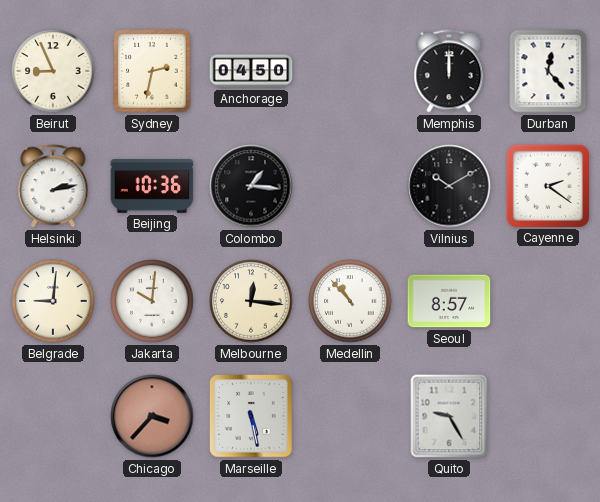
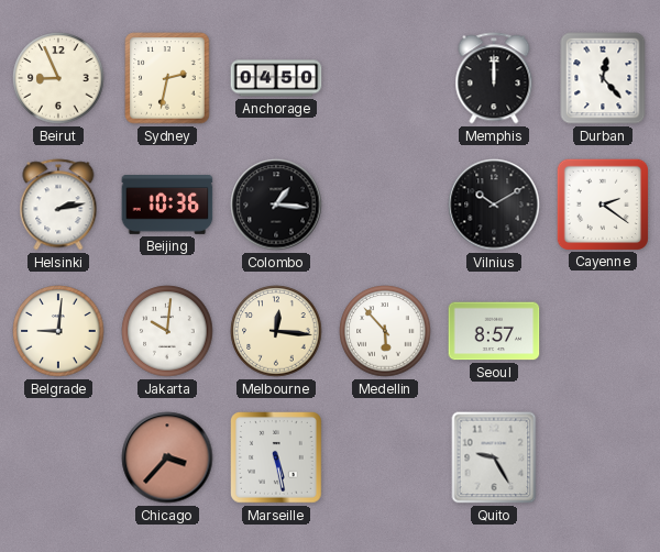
Medellin: 10:53 -> 5:53 (385, 331)
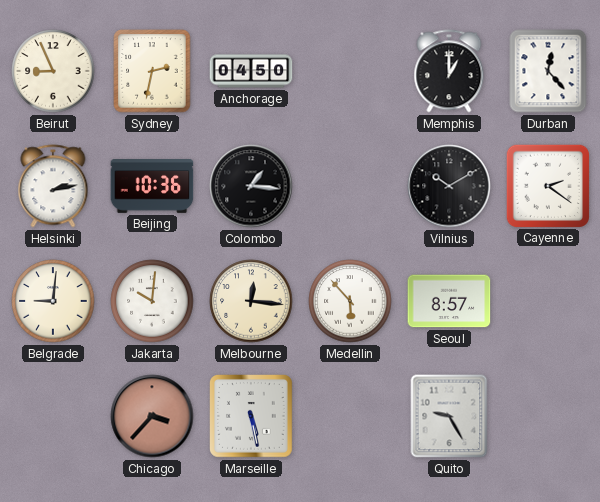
Memphis: 12:00 -> 1:00 (449, 71)
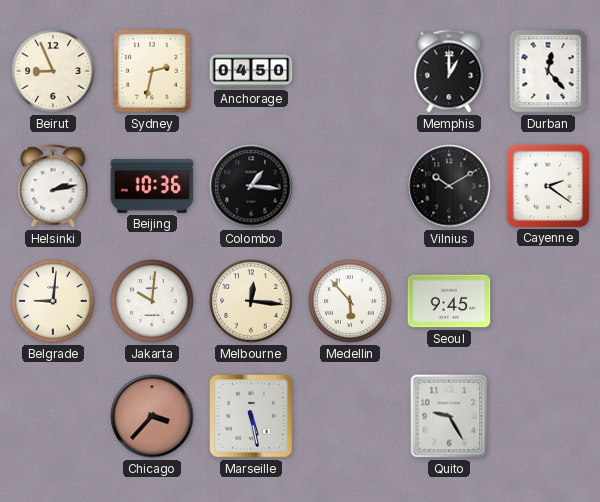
Seoul: 8:57 -> 9:45 (449, 301)
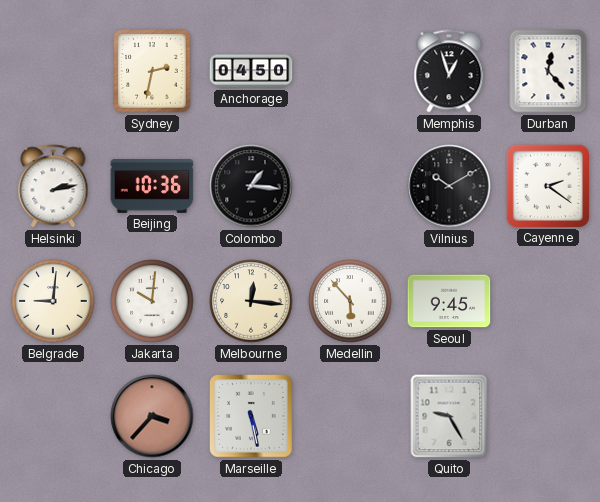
Beirut: 8:56 -> none (53, 71)
Memphis: 1:00 -> 12:57 (449, 71)
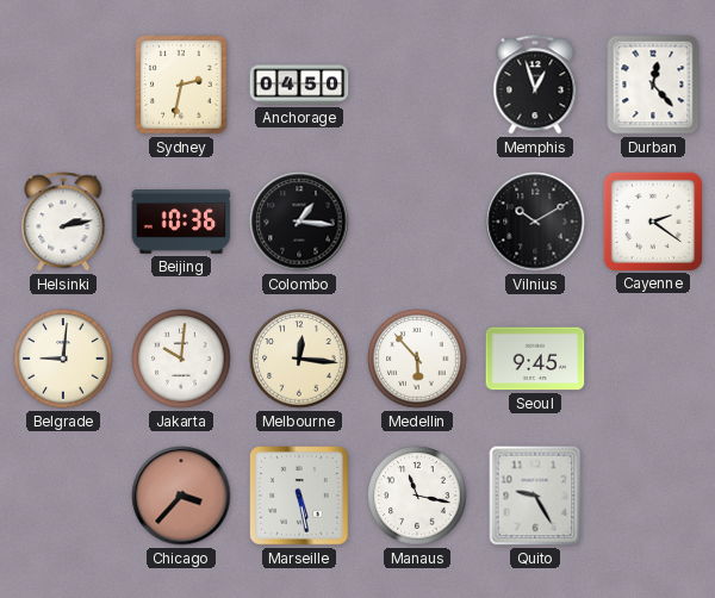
Manaus: none -> 11:17 (417, 496)
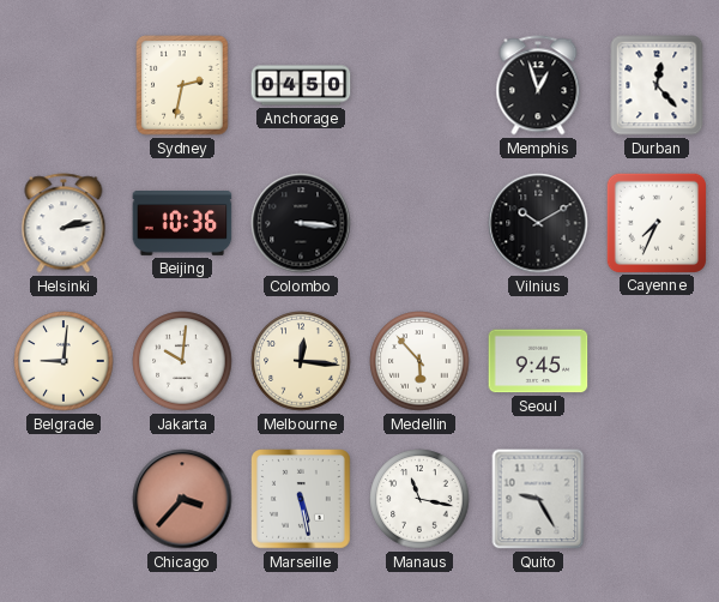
Colombo: 1:16 -> 3:16 (301, 223)
Cayenne: 2:21 -> 7:34 (655, 222)
